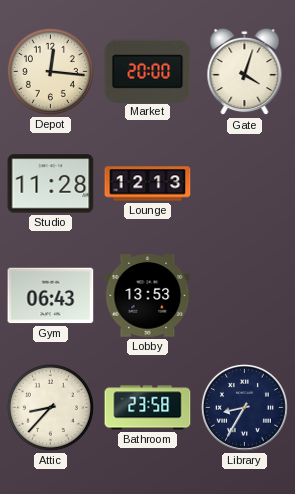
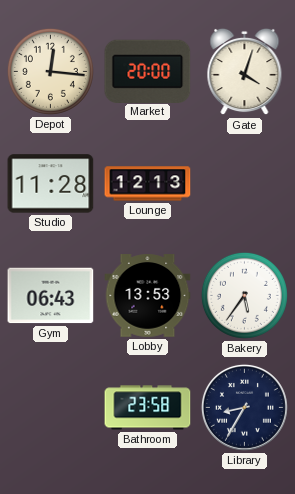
Bakery: none -> 5:36 (244, 295)
Attic: 8:37 -> none (50, 407)
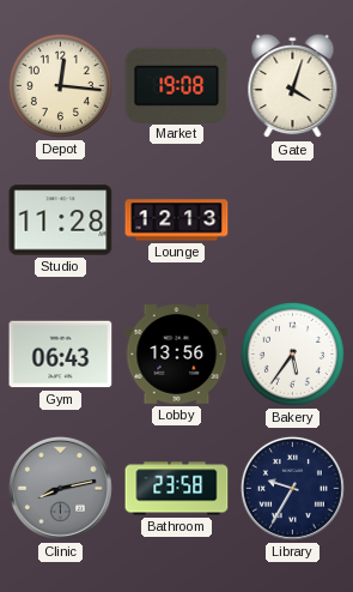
Market: 20:00 -> 19:08 (177, 85)
Lobby: 13:53 -> 13:56 (177, 355)
Clinic: none -> 8:13 (60, 488)
Library: 8:35 -> 9:35 (292, 488)
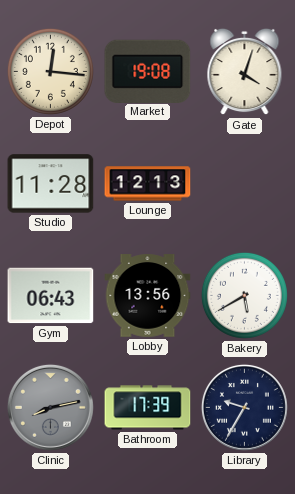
Bakery: 5:36 -> 5:40 (244, 295)
Bathroom: 23:58 -> 17:39 (148, 408)
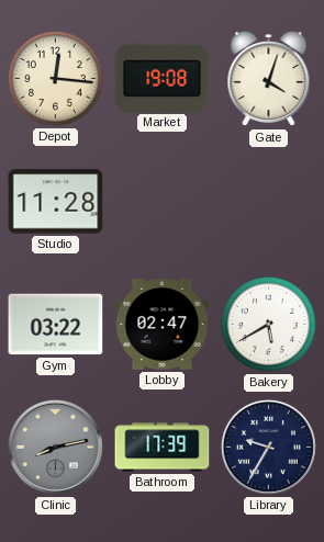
Lounge: 12:13 -> none (148, 184)
Gym: 06:43 -> 03:22 (56, 325)
Lobby: 13:56 -> 02:47 (163, 325)
